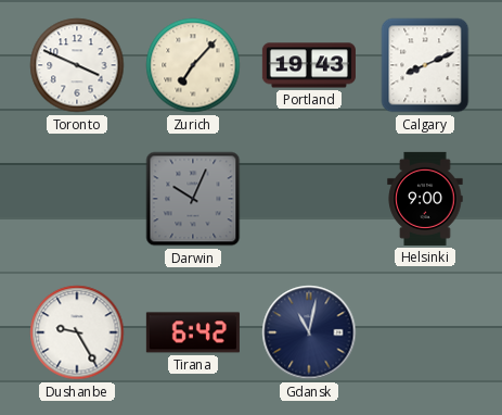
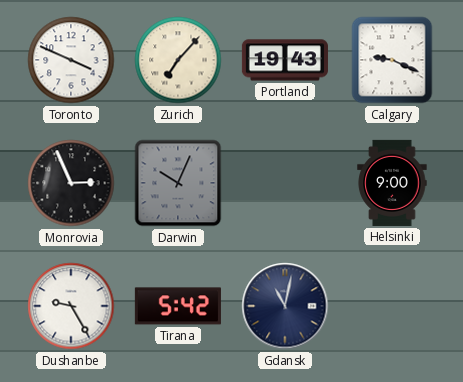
Calgary: 8:11 -> 9:19 (392, 60)
Monrovia: none -> 2:56 (71, 183)
Tirana: 6:42 -> 5:42 (178, 306)
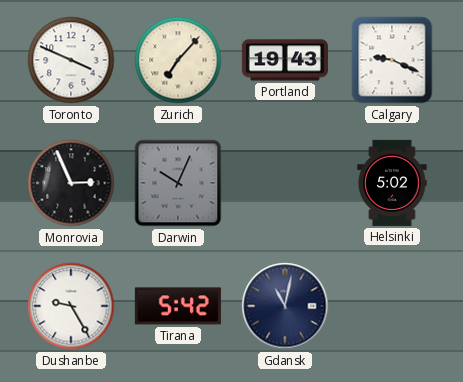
Helsinki: 9:00 -> 5:02 (392, 183)
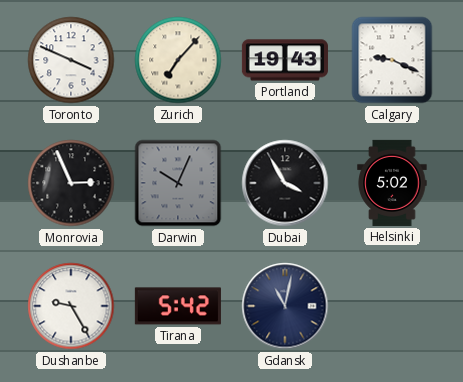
Dubai: none -> 3:55 (285, 183)
